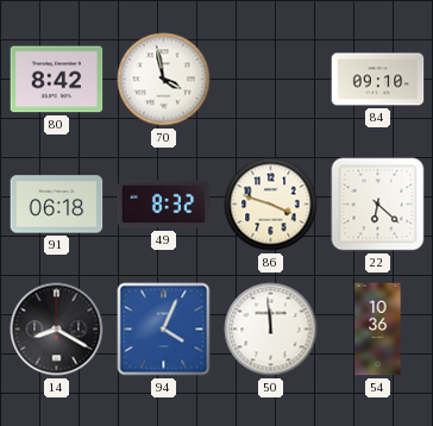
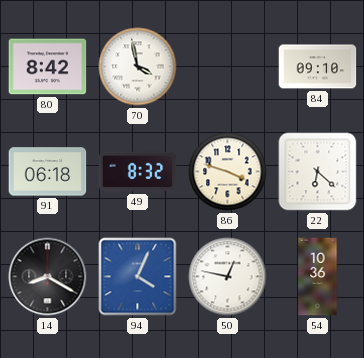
50: 11:59 -> 12:47 (228, 277)
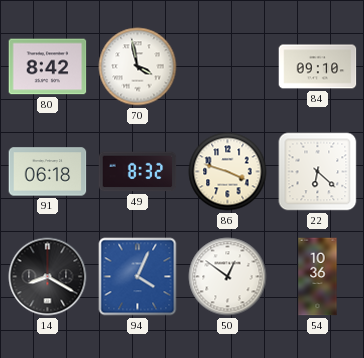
50: 12:47 -> 12:51 (228, 277)
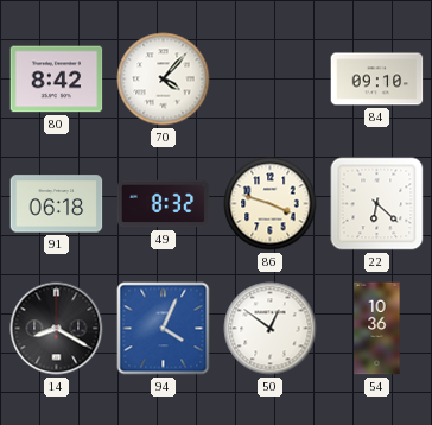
70: 3:58 -> 4:07 (164, 80)
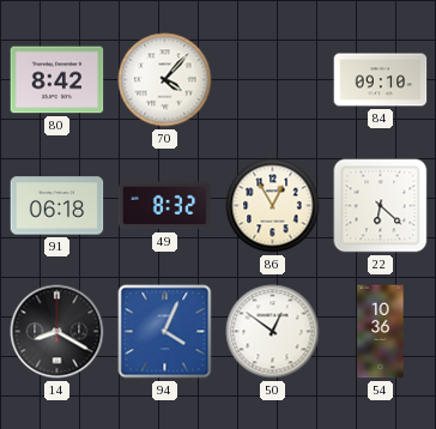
86: 3:48 -> 12:55 (273, 206)
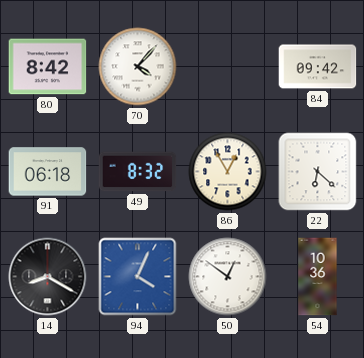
84: 09:10 -> 09:42 (318, 67)
